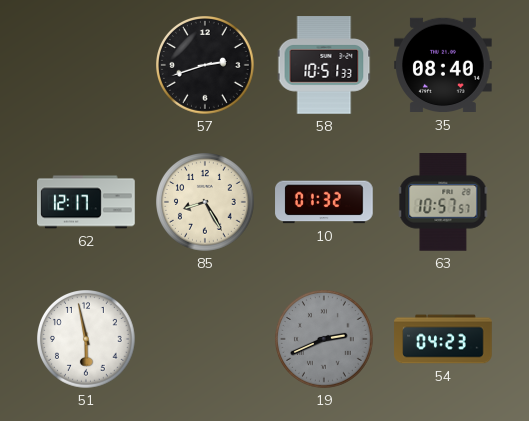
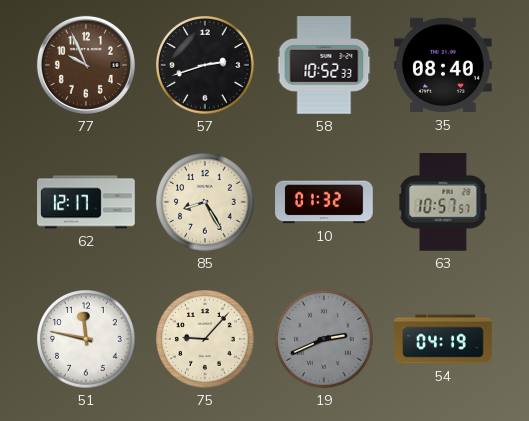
77: none -> 9:56 (86, 65)
58: 10:51 -> 10:52 (324, 65)
51: 5:58 -> 11:47 (87, 340)
75: none -> 9:07 (206, 340)
54: 04:23 -> 04:19 (443, 339)
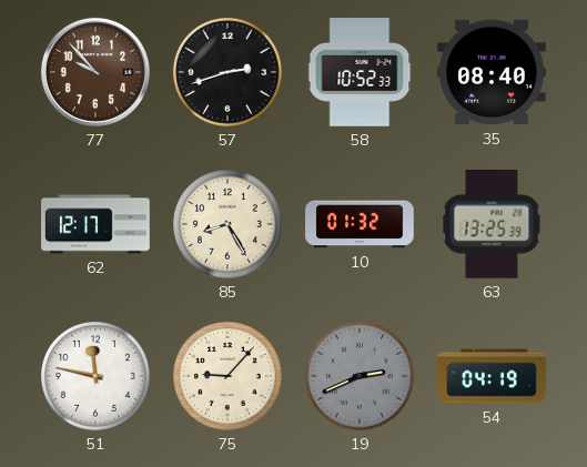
77: 9:56 -> 9:53 (95, 72)
63: 10:57 -> 13:25 (492, 225)
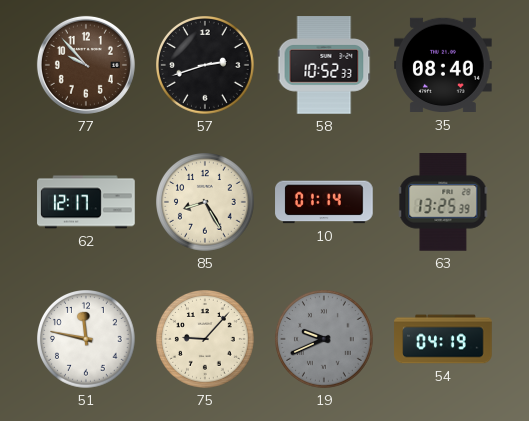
10: 01:32 -> 01:14 (324, 202)
19: 2:41 -> 9:41 (325, 340)
